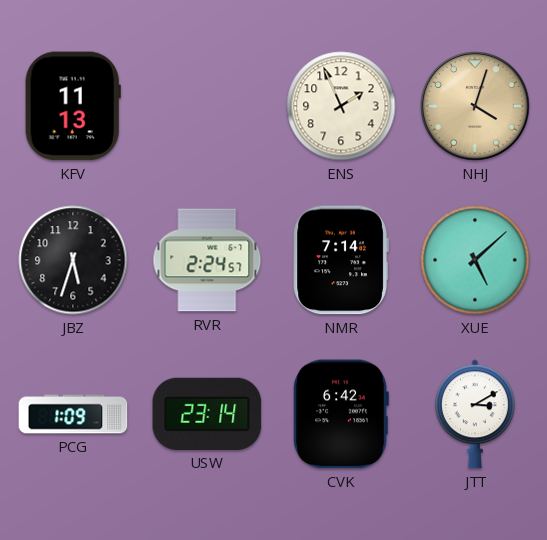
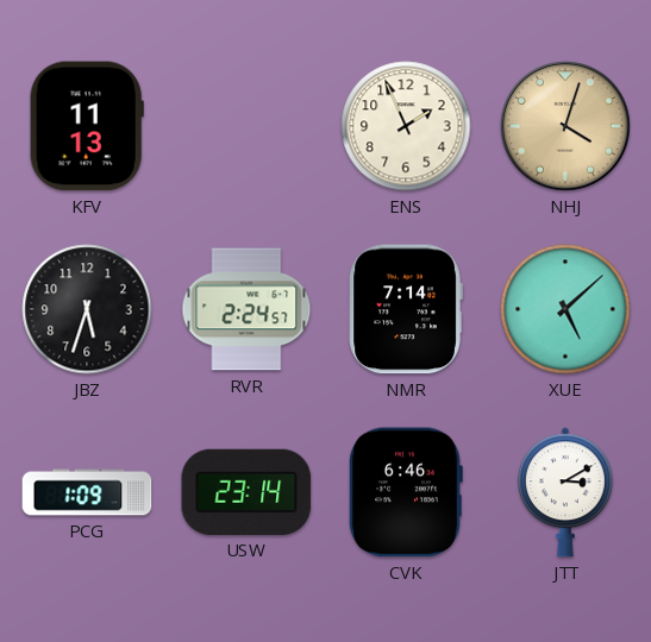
CVK: 6:42 -> 6:46 (406, 492)
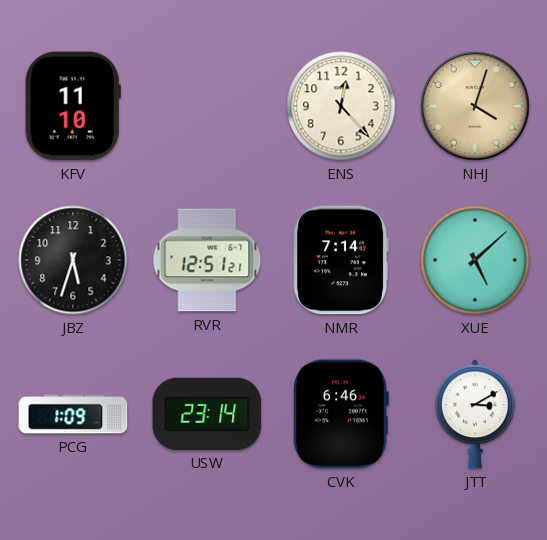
KFV: 11:13 -> 11:10 (73, 106)
ENS: 1:56 -> 12:23 (341, 106)
RVR: 2:24 -> 12:51 (207, 260)
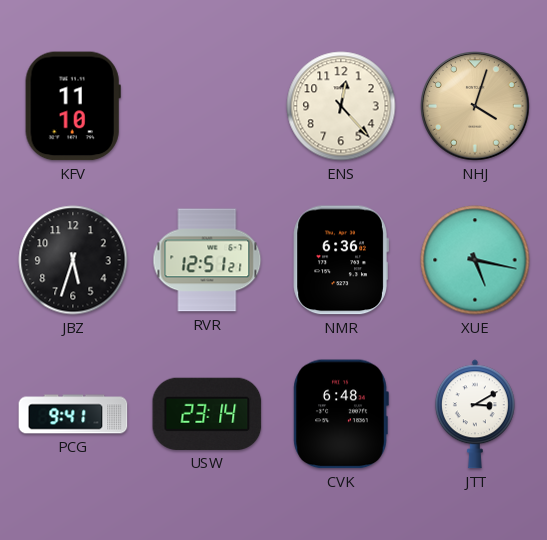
NMR: 7:14 -> 6:36 (341, 260)
XUE: 5:08 -> 5:17 (475, 260)
PCG: 1:09 -> 9:41 (73, 414)
CVK: 6:46 -> 6:48 (341, 414)
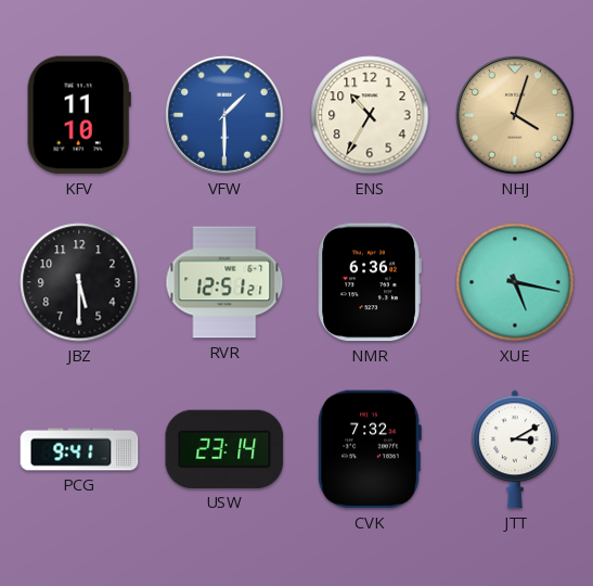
VFW: none -> 1:30 (225, 116)
ENS: 12:23 -> 10:35 (370, 115)
JBZ: 5:33 -> 5:30 (79, 282)
CVK: 6:48 -> 7:32 (370, 449)
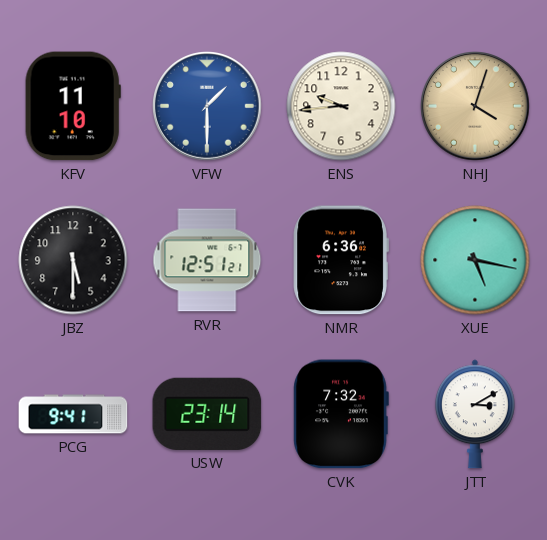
ENS: 10:35 -> 9:44 (341, 106)
